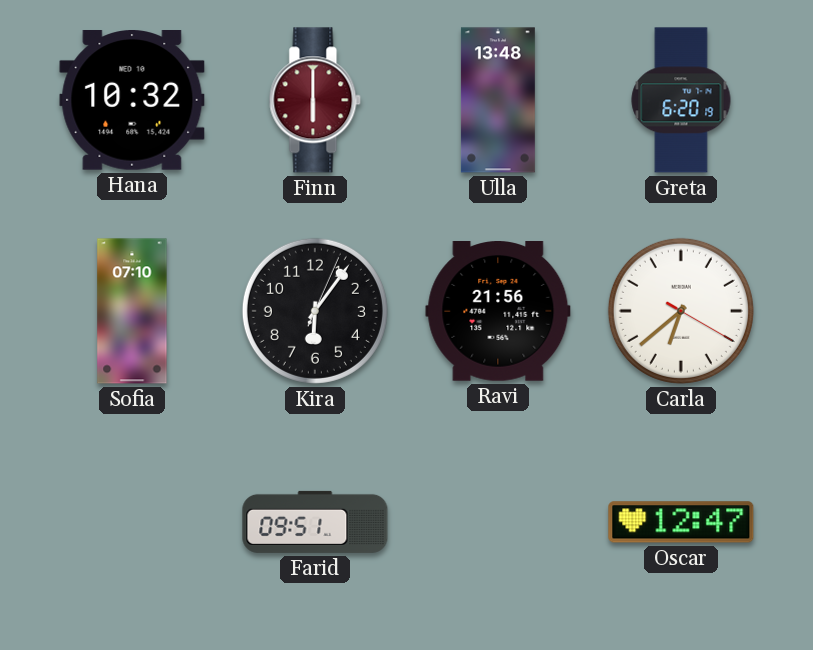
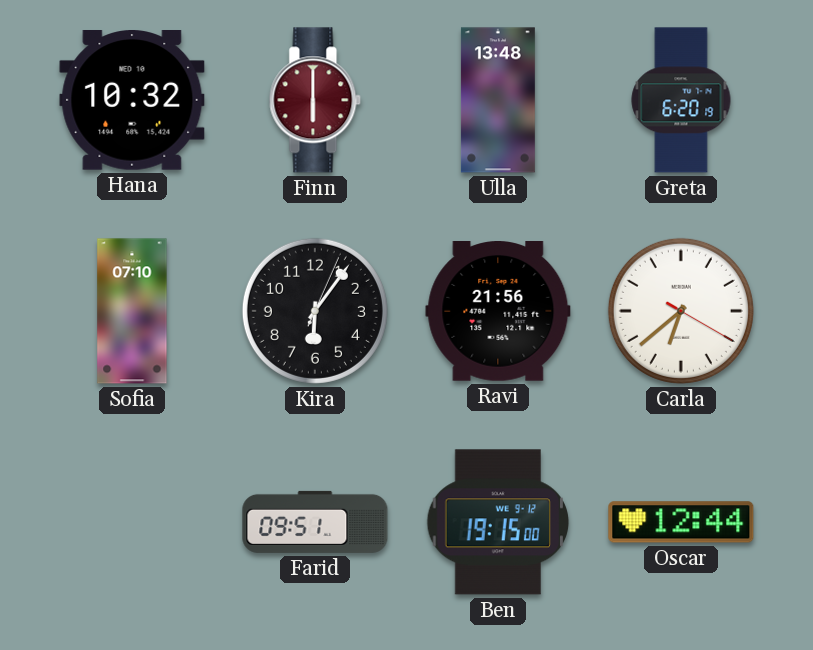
Ben: none -> 19:15 (498, 522)
Oscar: 12:47 -> 12:44 (681, 522)
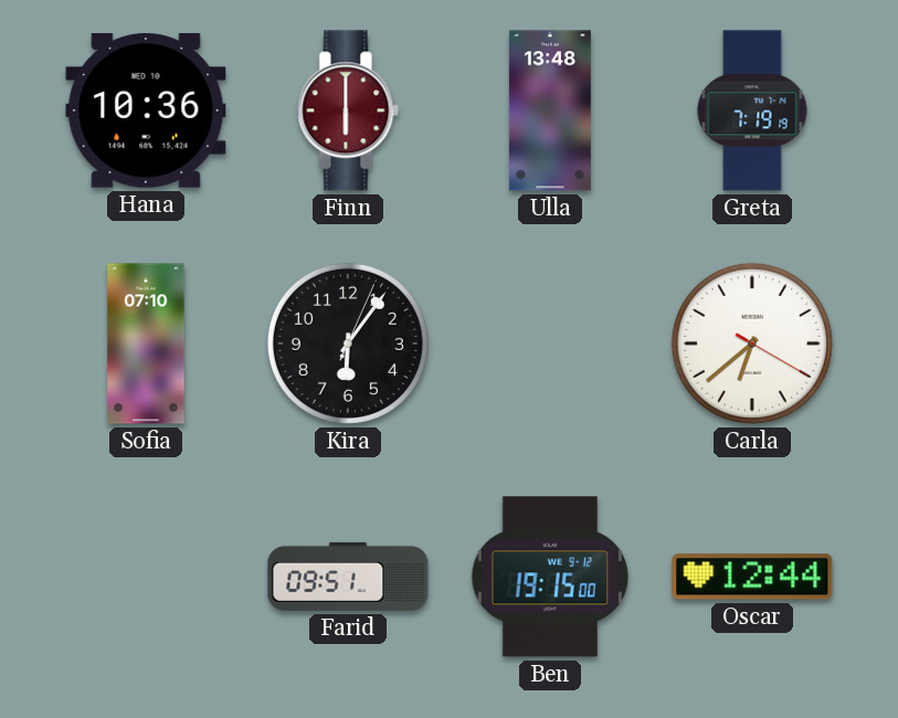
Hana: 10:32 -> 10:36 (146, 112)
Greta: 6:20 -> 7:19 (752, 110)
Ravi: 21:56 -> none (498, 312)
